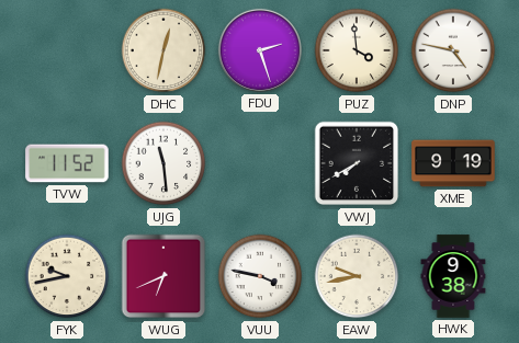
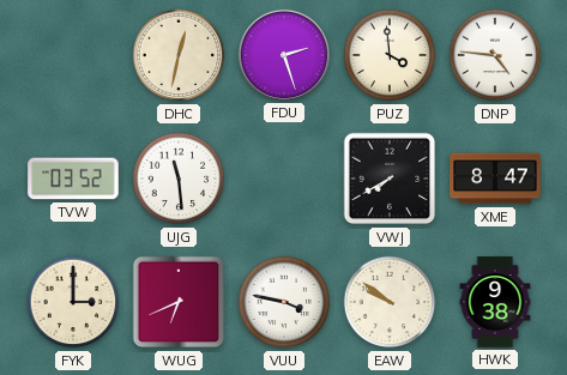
DNP: 4:47 -> 4:46 (495, 55)
TVW: 11:52 -> 03:52 (73, 179)
XME: 9:19 -> 8:47 (495, 179)
FYK: 9:43 -> 3:00 (73, 302)
EAW: 9:43 -> 9:51 (390, 302)
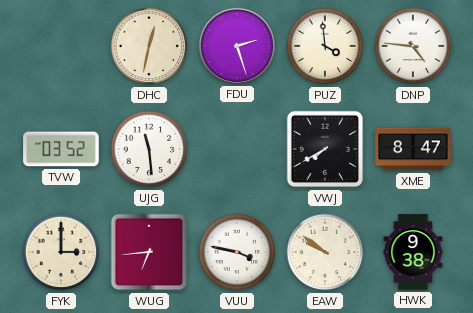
WUG: 6:41 -> 6:44 (149, 252)
